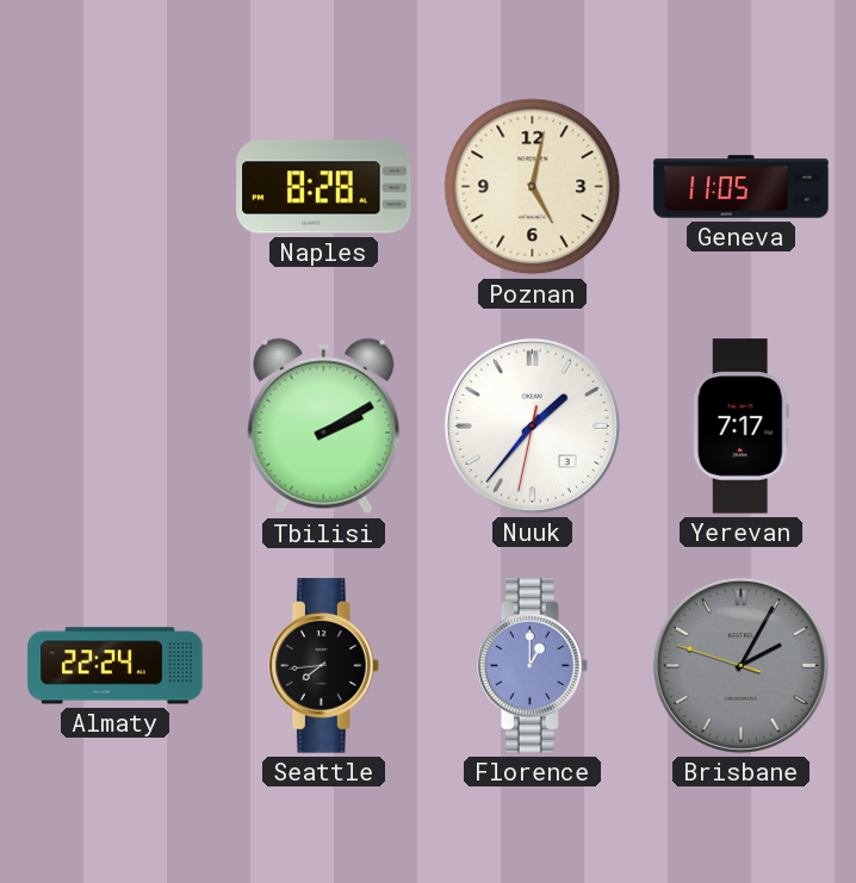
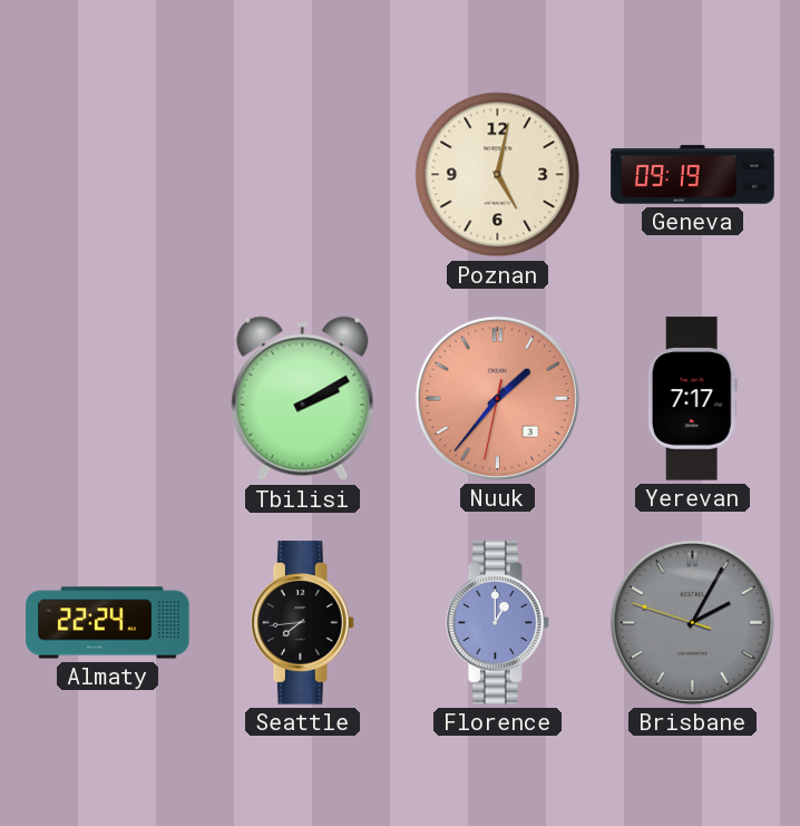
Naples: 8:28 -> none (324, 187)
Geneva: 11:05 -> 09:19 (693, 175)
Nuuk dial: white -> salmon (497, 398)
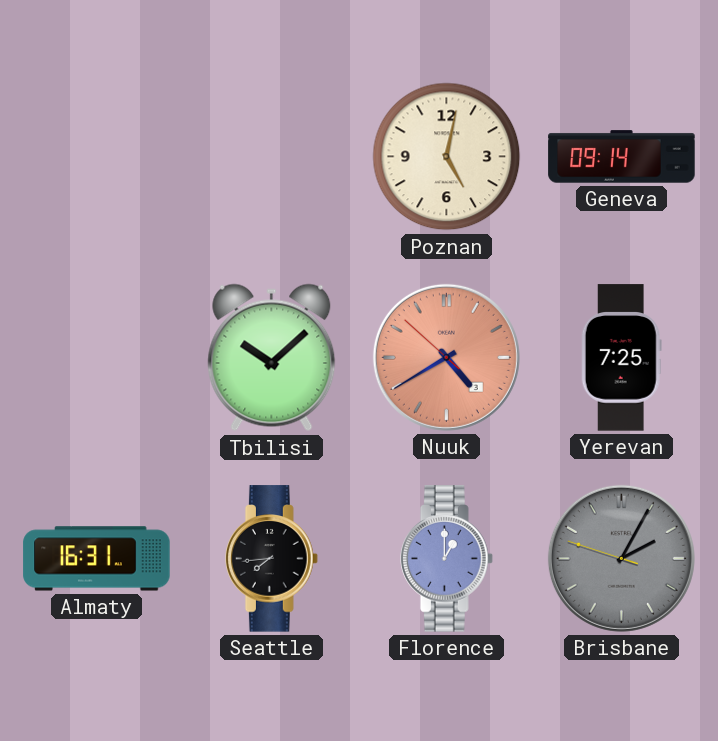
Geneva: 09:19 -> 09:14 (622, 157)
Tbilisi: 2:10 -> 10:08 (272, 358)
Nuuk: 1:36 -> 4:39 (446, 357)
Yerevan: 7:17 -> 7:25 (621, 358)
Almaty: 22:24 -> 16:31 (97, 559)
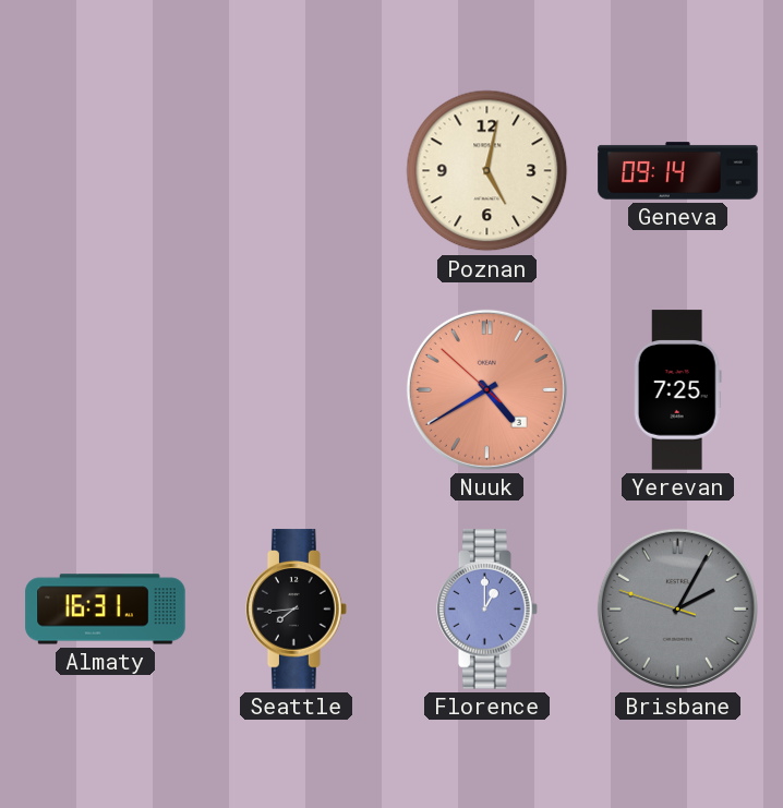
Tbilisi: 10:08 -> none (272, 358)
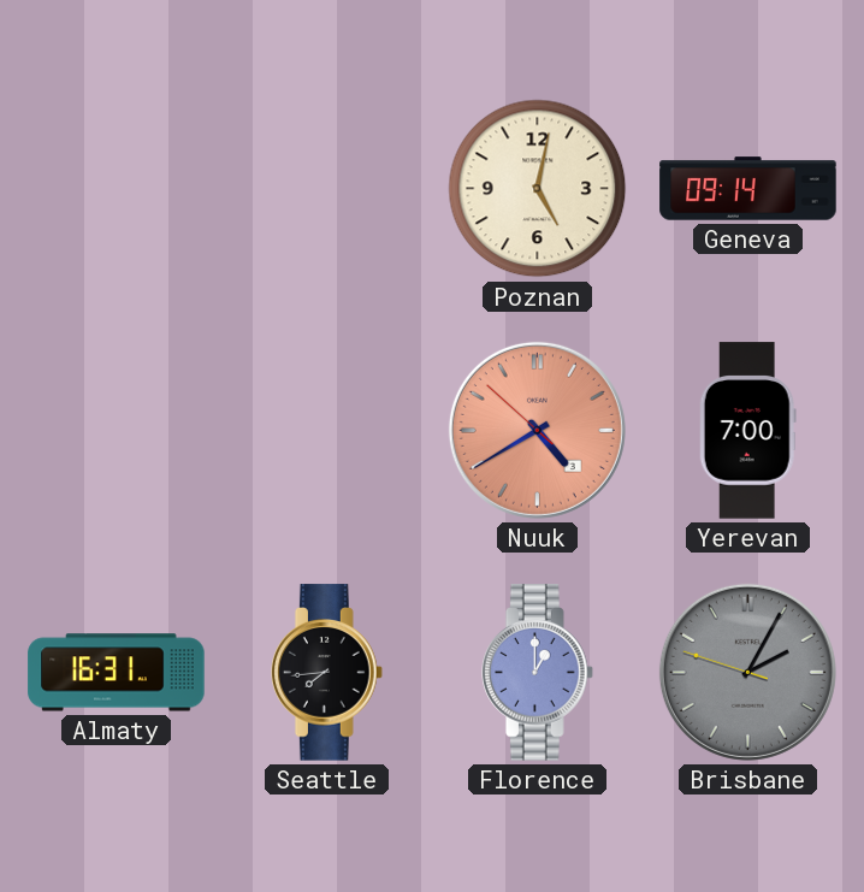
Yerevan: 7:25 -> 7:00 (747, 431)
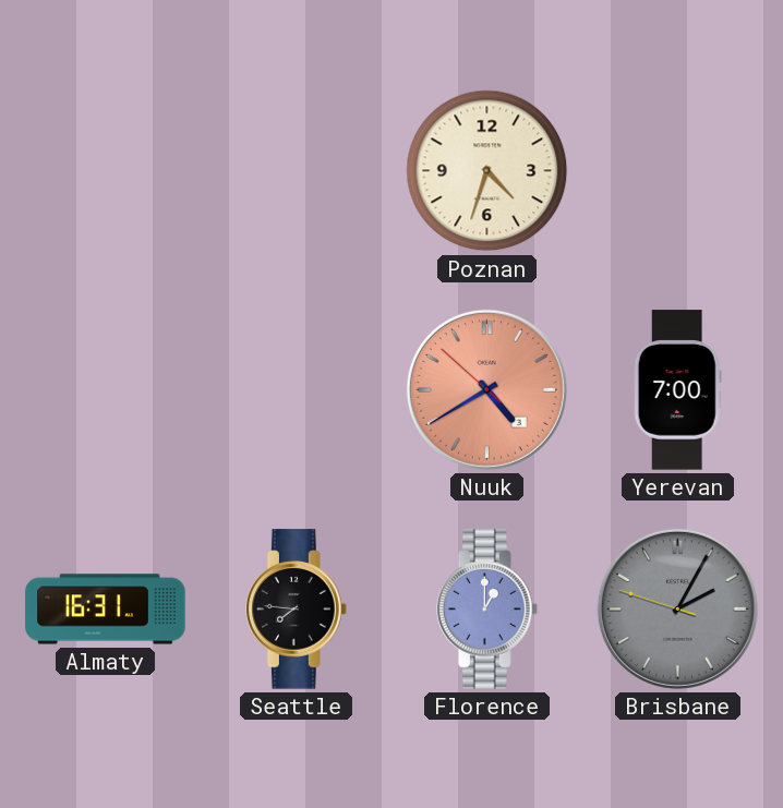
Poznan: 5:02 -> 4:33 (487, 171)
Geneva: 09:14 -> none (748, 189)
Seattle: 7:44 -> 7:46 (297, 610)
